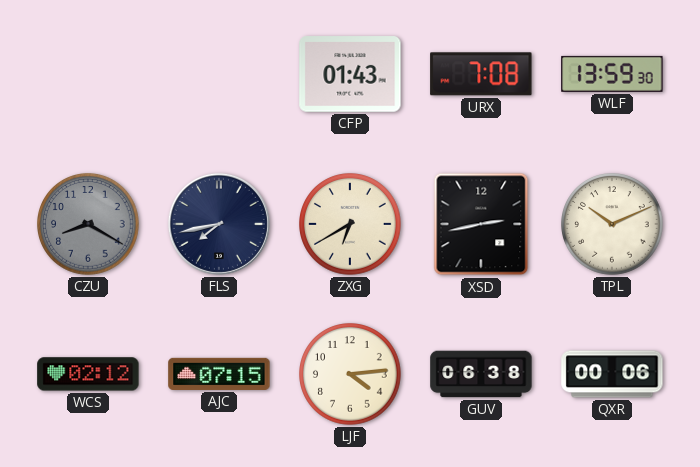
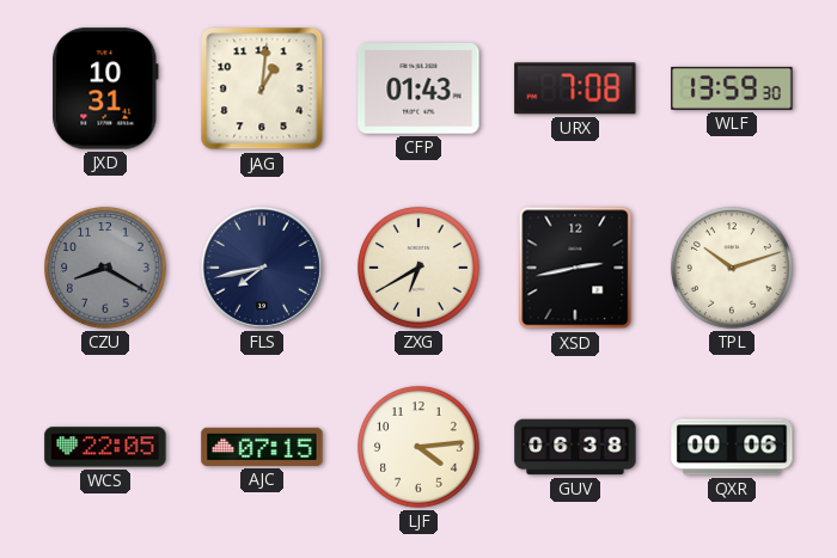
JXD: none -> 10:31 (105, 88)
JAG: none -> 1:01 (262, 88)
TPL: 10:11 -> 10:12 (732, 268)
WCS: 02:12 -> 22:05 (105, 447)
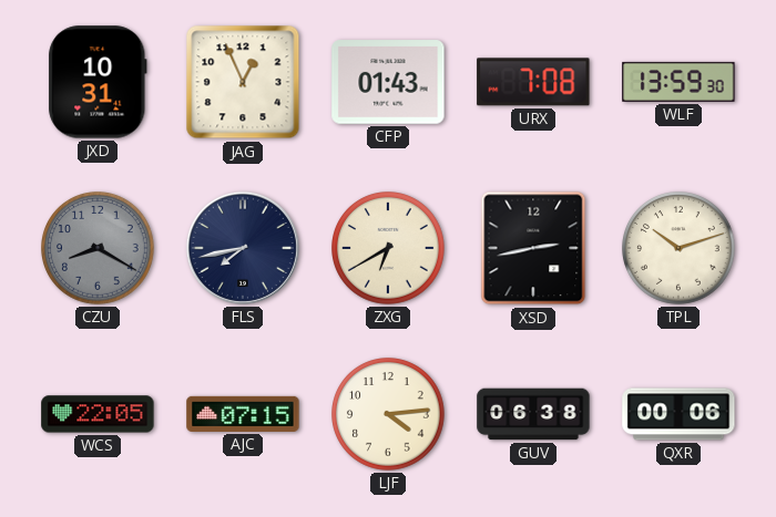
JAG: 1:01 -> 12:56 (243, 82)
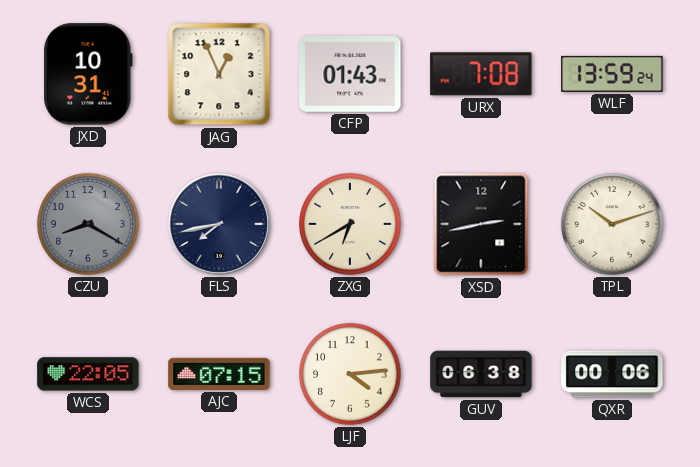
WLF: 13:59:30 -> 13:59:24 (612, 74)
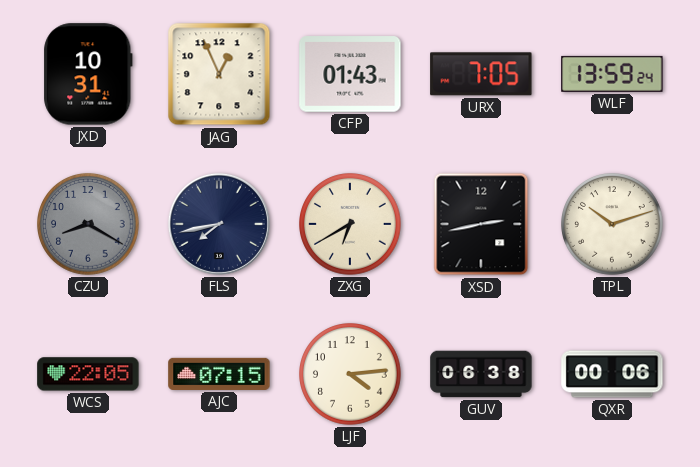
URX: 7:08 -> 7:05 (481, 74)
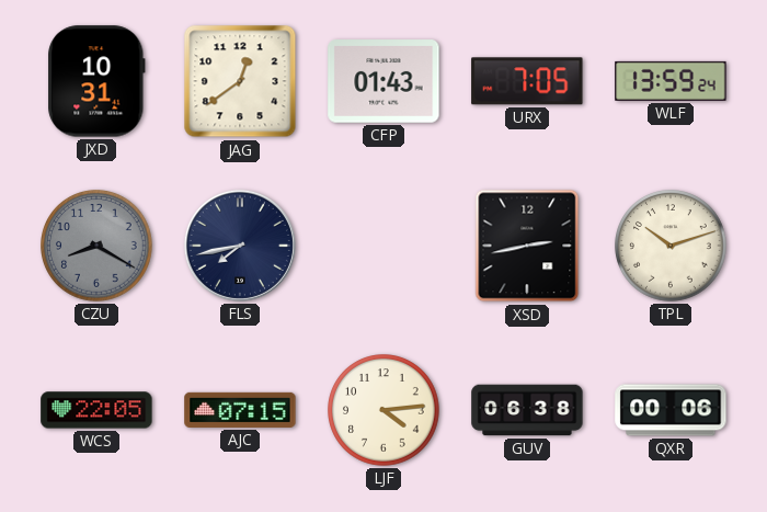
JAG: 12:56 -> 12:39 (240, 81)
ZXG: 6:40 -> none (350, 224)
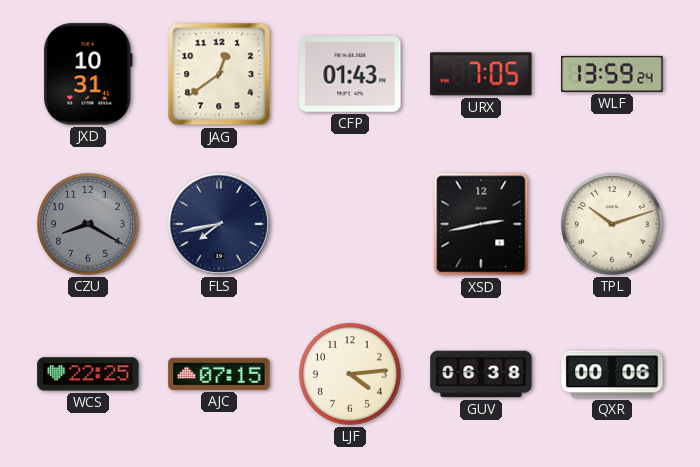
WCS: 22:05 -> 22:25 (88, 374)
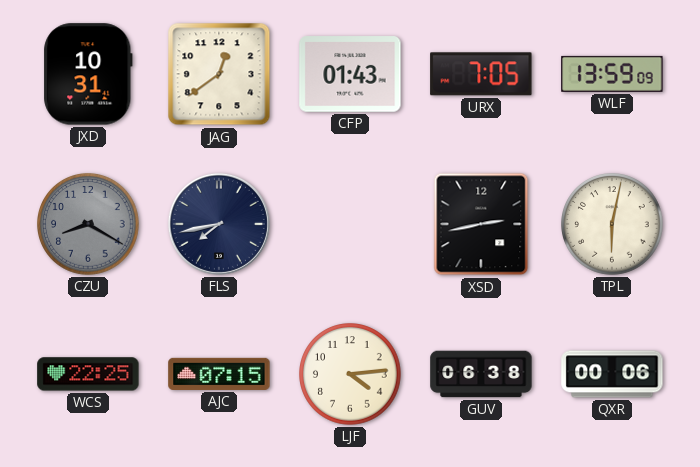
WLF: 13:59:24 -> 13:59:09 (612, 74)
TPL: 10:12 -> 6:02 (612, 224)
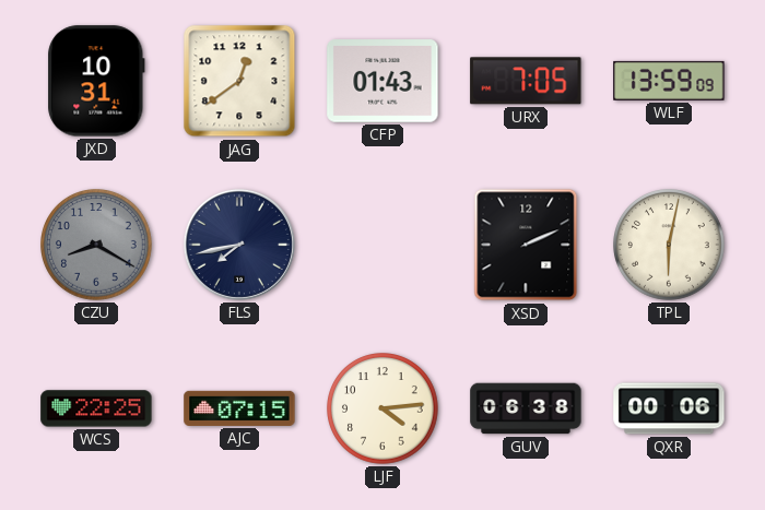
XSD: 2:43 -> 2:11 (526, 245)
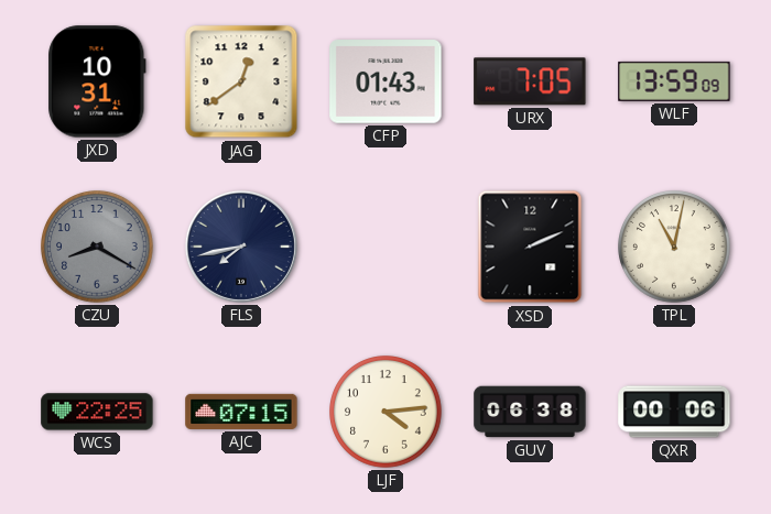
TPL: 6:02 -> 11:02 (674, 247)
